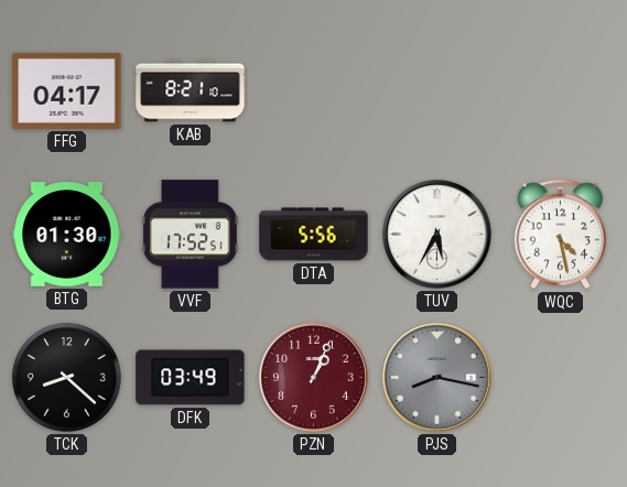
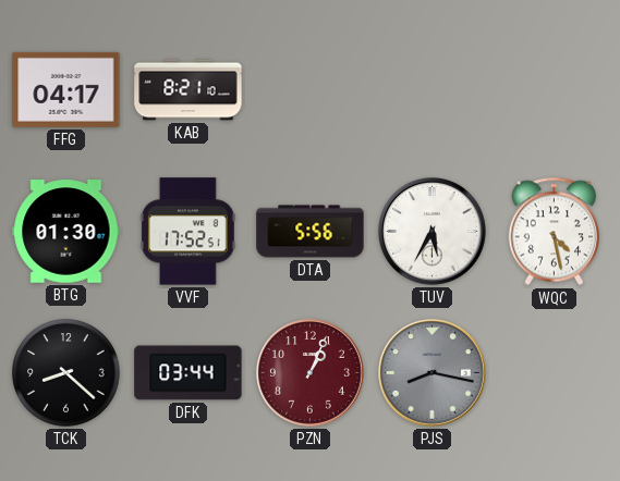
DFK: 03:49 -> 03:44 (189, 373)
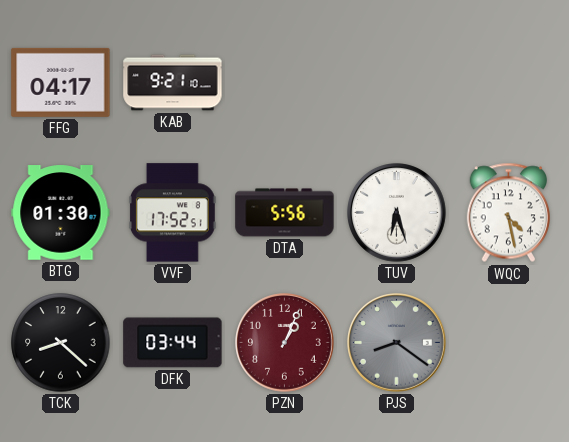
KAB: 8:21 -> 9:21 (173, 83)
TUV: 5:35 -> 6:27 (397, 213)
PJS: 8:17 -> 8:21 (397, 343)
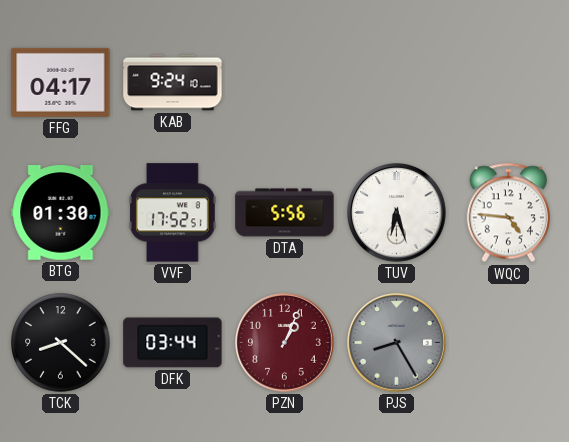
KAB: 9:21 -> 9:24 (173, 83)
WQC: 4:28 -> 4:46 (508, 213)
PJS: 8:21 -> 8:25 (397, 343)
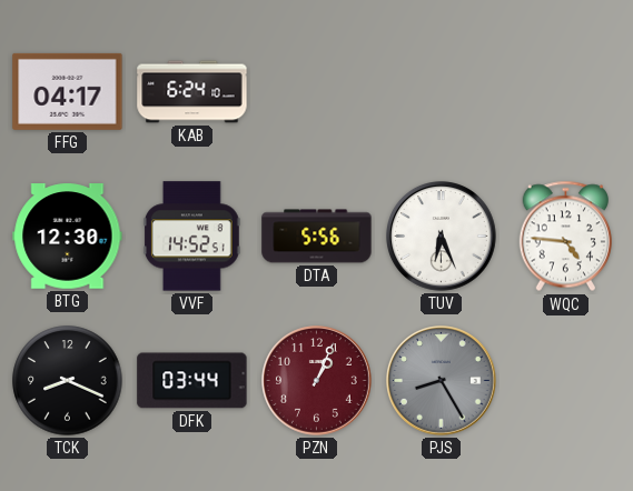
KAB: 9:24 -> 6:24 (192, 92)
BTG: 01:30 -> 12:30 (68, 237)
VVF: 17:52 -> 14:52 (191, 237)
TUV: 6:27 -> 6:26 (442, 237)
TCK: 8:22 -> 8:19 (68, 381)
